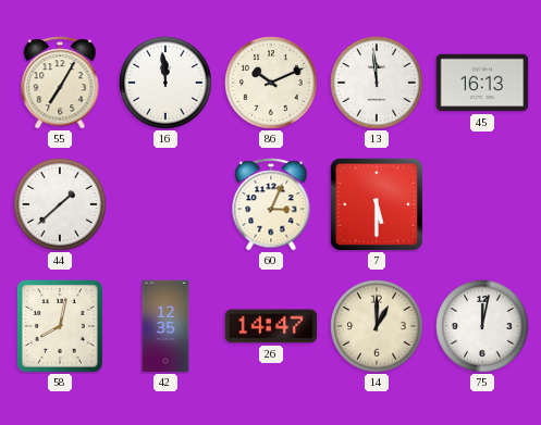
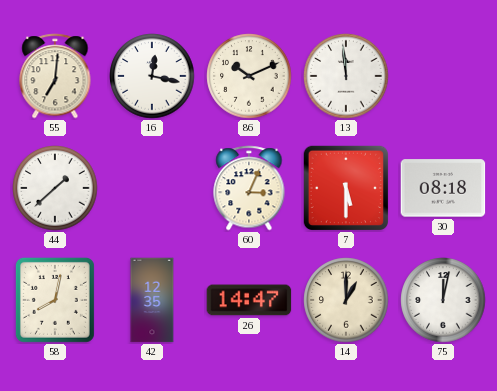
55: 7:05 -> 7:01 (55, 76)
16: 11:59 -> 12:17 (152, 76)
45: 16:13 -> none (482, 83)
30: none -> 08:18 (443, 188)
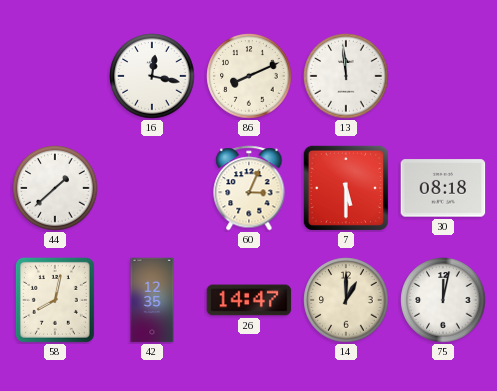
55: 7:01 -> none (55, 76)
86: 10:11 -> 8:11 (249, 76)
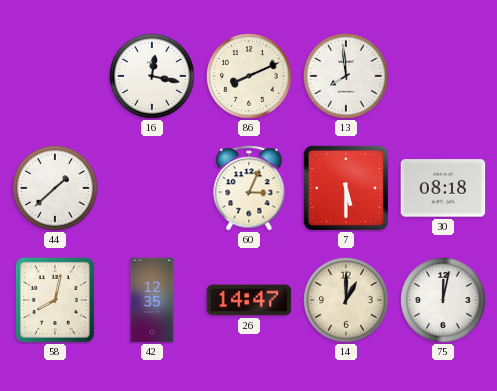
13: 11:59 -> 7:59 (346, 76)
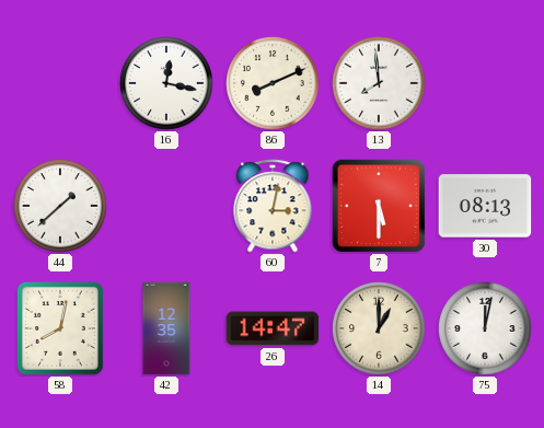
60: 3:04 -> 3:02 (273, 206)
30: 08:18 -> 08:13 (485, 206)
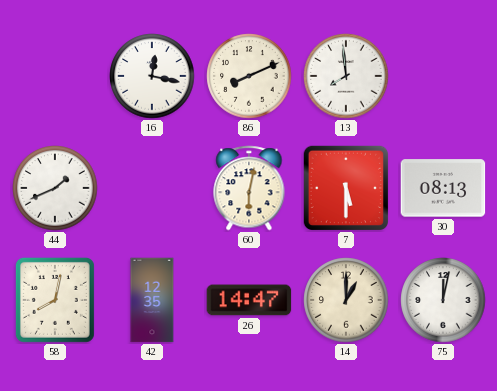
44: 1:38 -> 1:41 (55, 188)
60: 3:02 -> 6:02 (249, 188)
